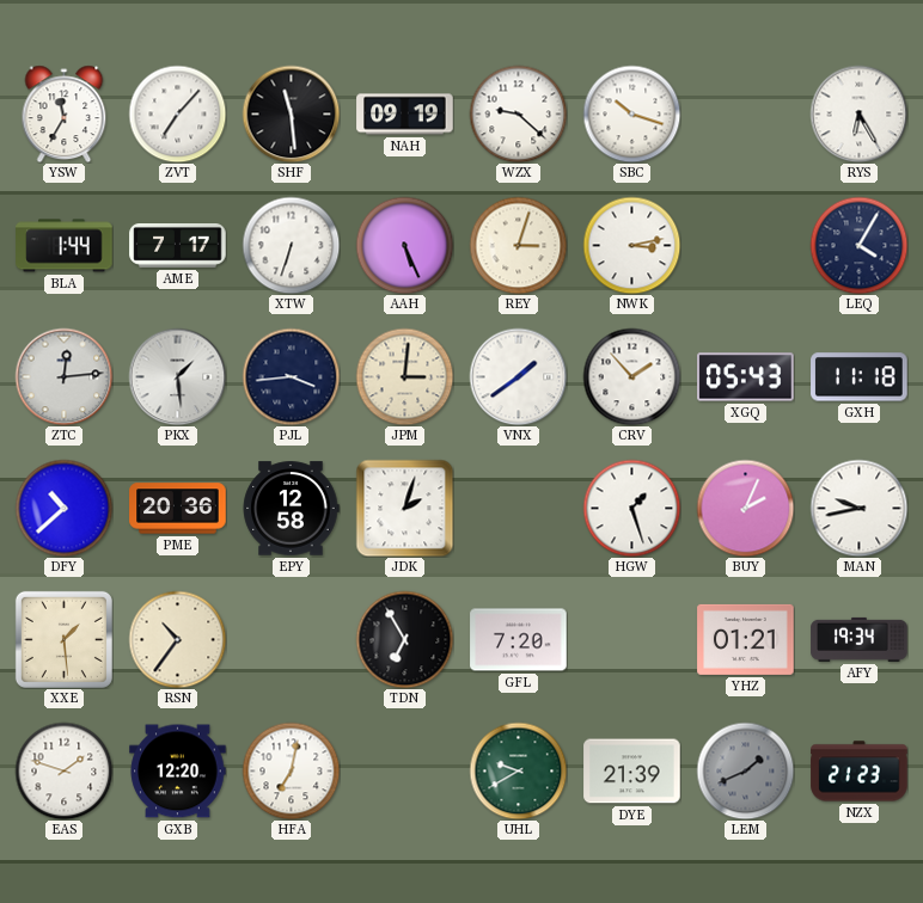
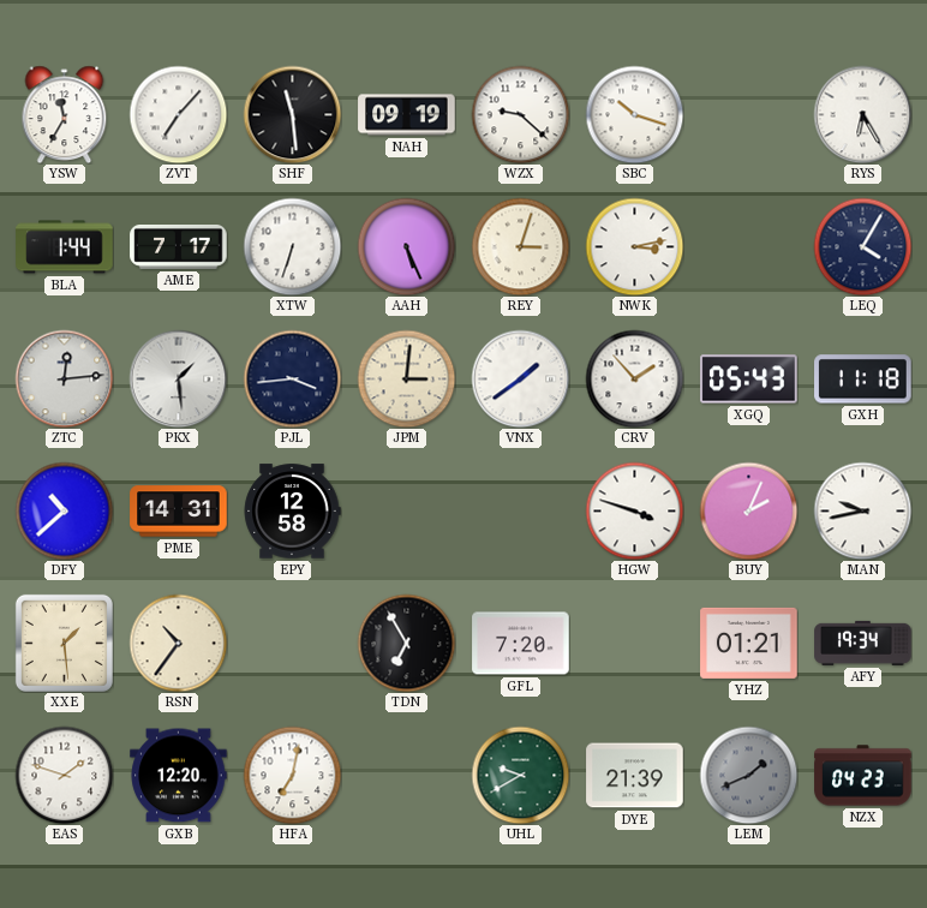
PME: 20:36 -> 14:31 (179, 512)
JDK: 2:03 -> none (404, 508)
HGW: 1:27 -> 3:48 (634, 510)
NZX: 21:23 -> 04:23 (863, 776)
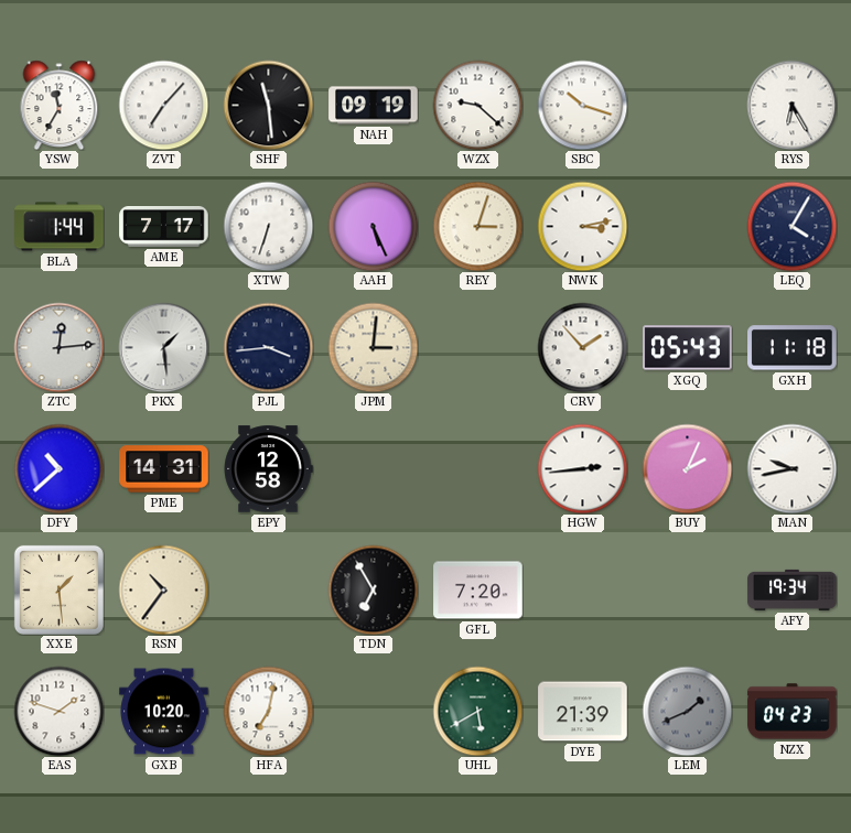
VNX: 1:39 -> none (520, 378)
HGW: 3:48 -> 2:44 (582, 468)
YHZ: 01:21 -> none (749, 643)
GXB: 12:20 -> 10:20 (164, 712)
UHL: 9:40 -> 5:40 (477, 711)
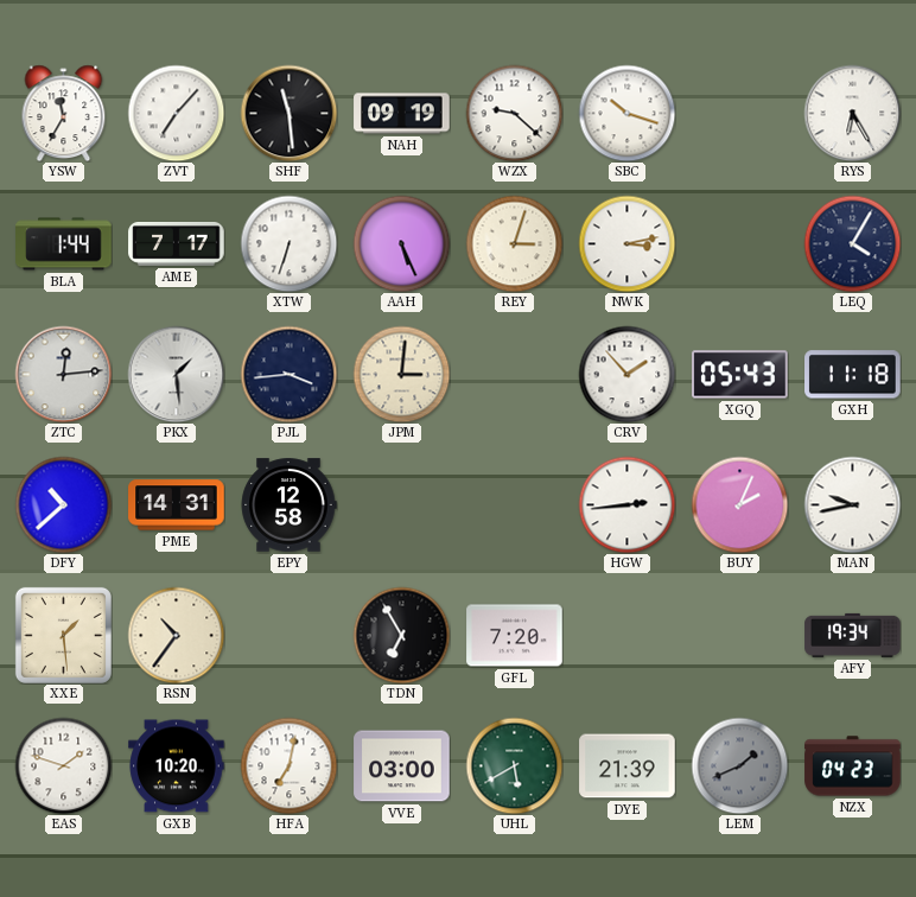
VVE: none -> 03:00 (402, 766)
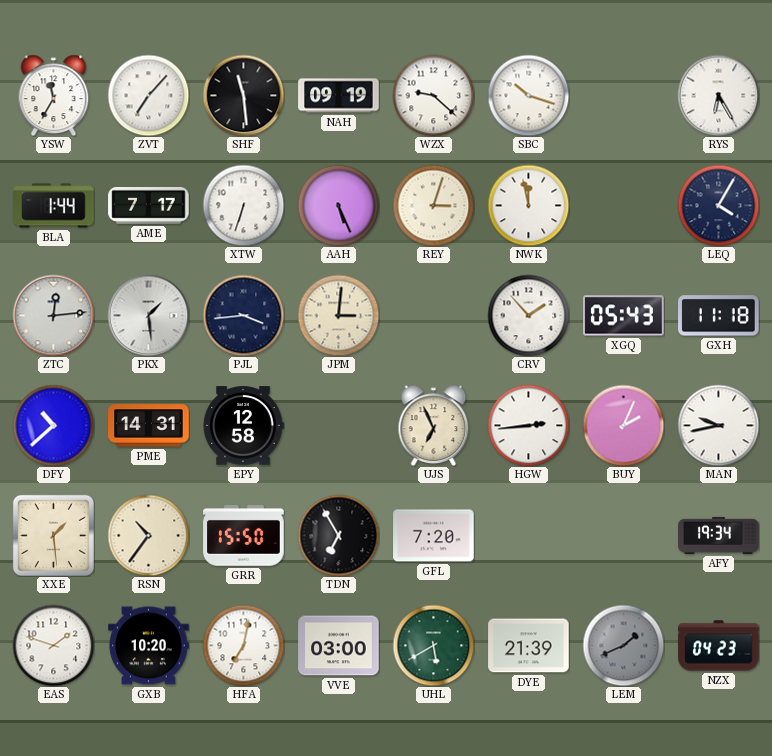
NWK: 3:13 -> 11:58 (528, 205)
UJS: none -> 6:56 (434, 425)
GRR: none -> 15:50 (244, 536)
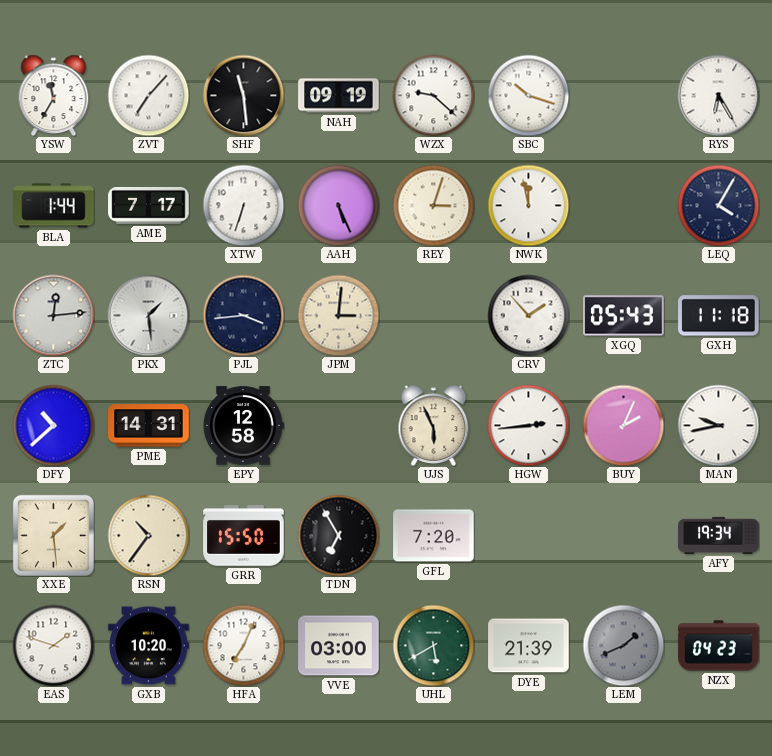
UJS: 6:56 -> 5:56 (434, 425)
HFA: 7:02 -> 7:04 (243, 645)
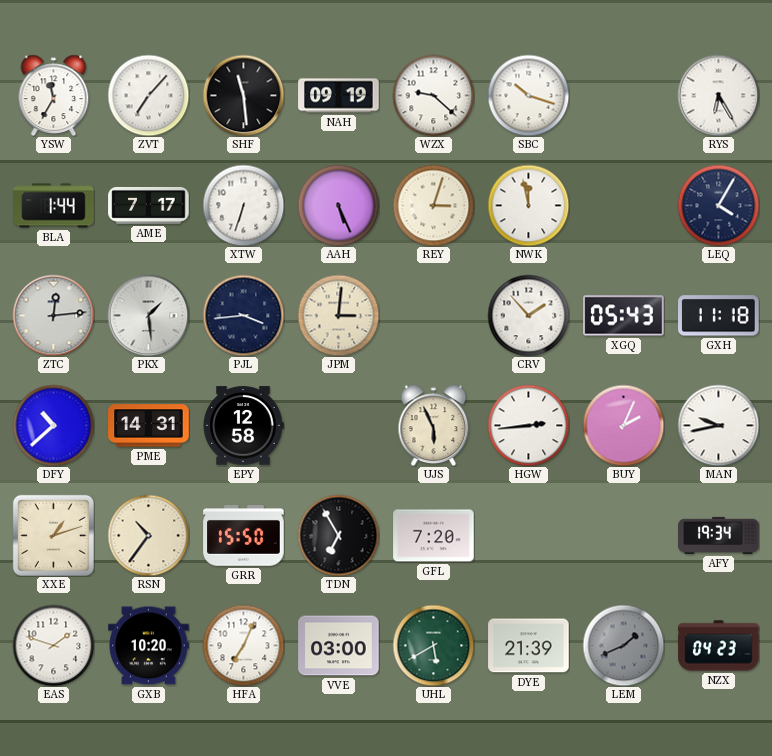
XXE: 1:29 -> 1:12 (53, 535)
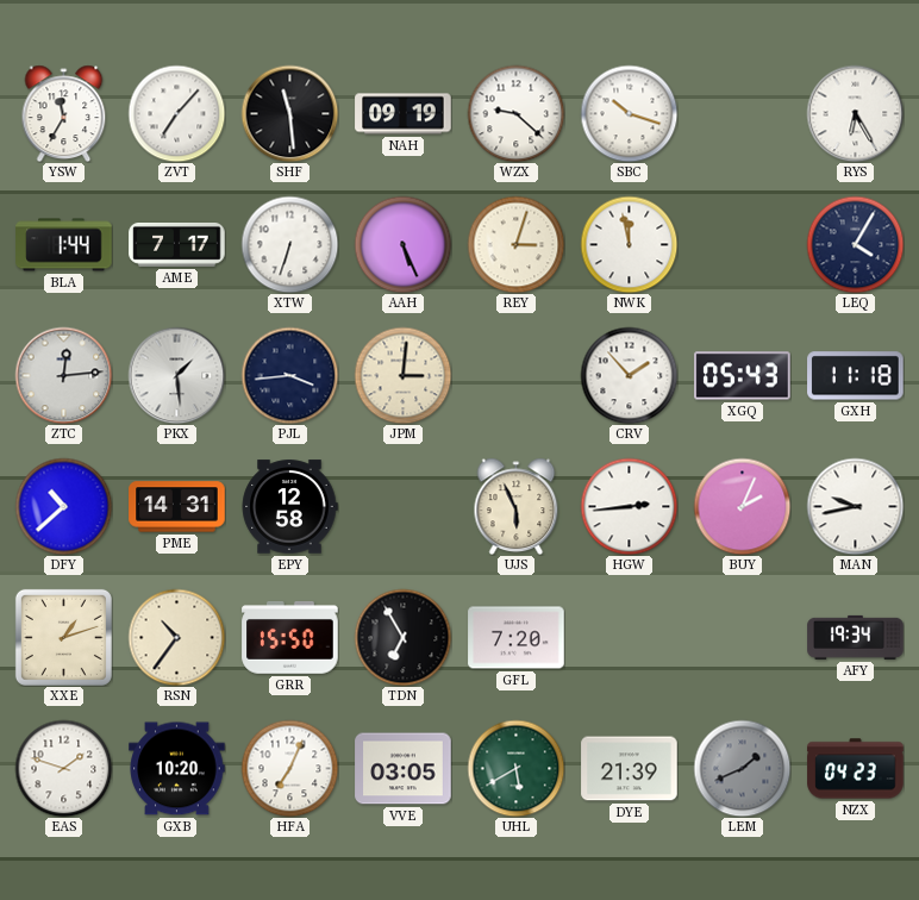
VVE: 03:00 -> 03:05 (404, 769)
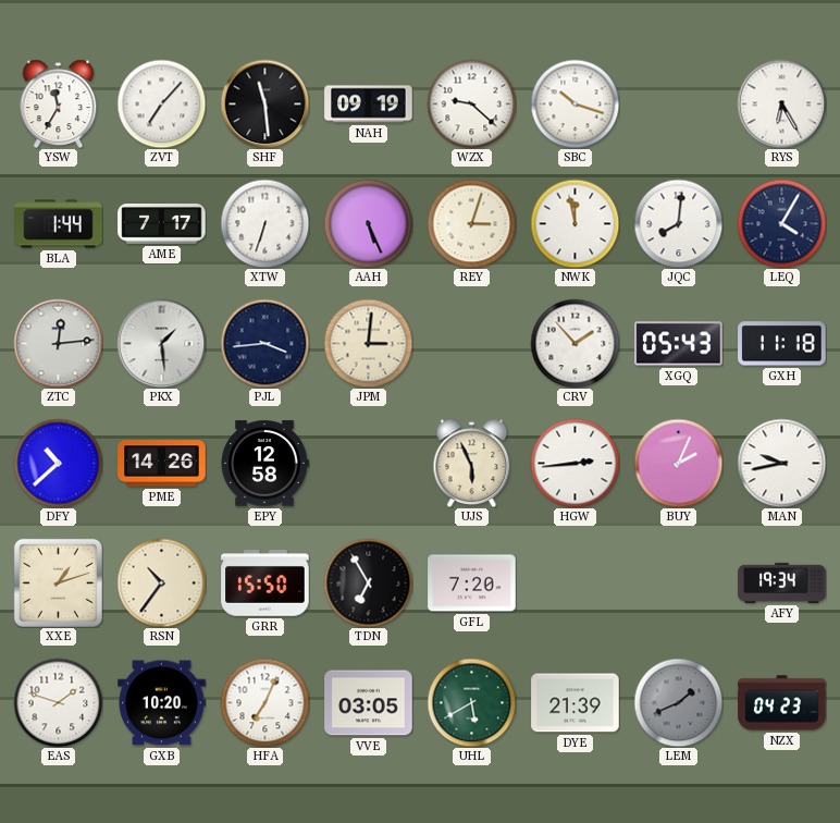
JQC: none -> 8:01 (678, 223)
PME: 14:31 -> 14:26 (162, 464)
